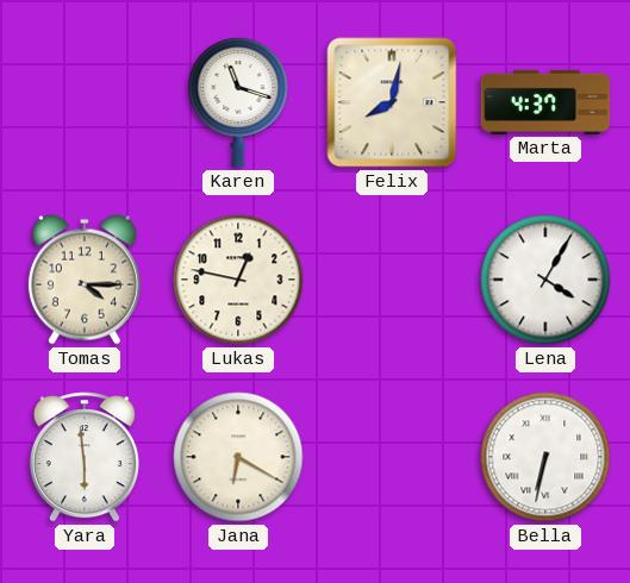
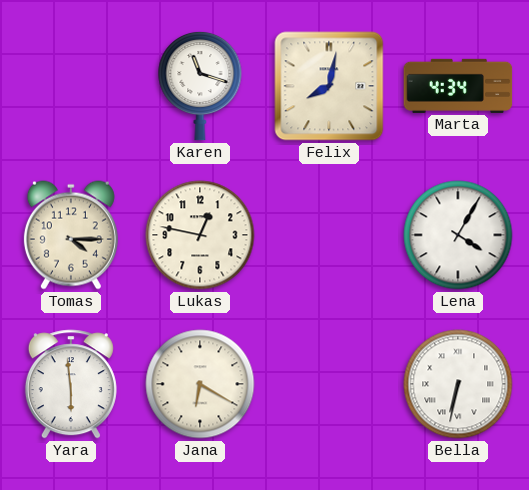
Marta: 4:37 -> 4:34 (458, 86)
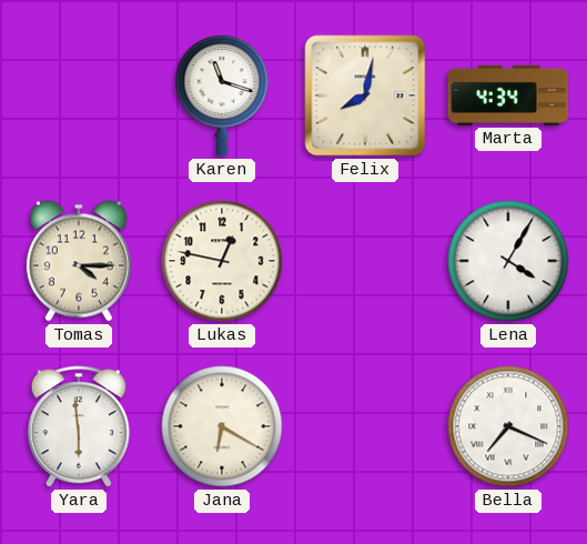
Bella: 6:32 -> 7:19 (508, 426)
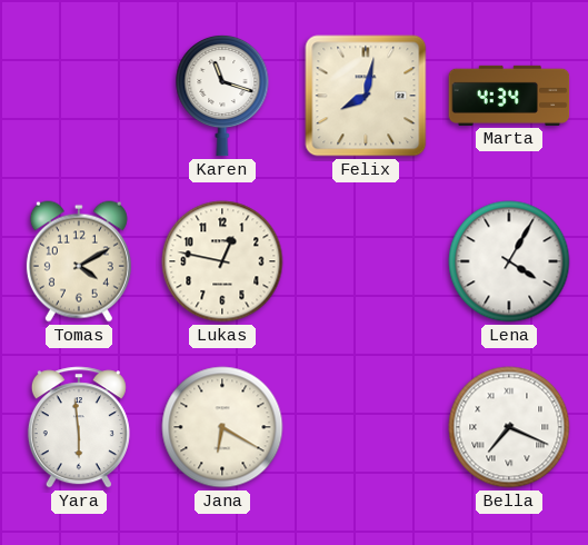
Tomas: 4:15 -> 4:10 (79, 261)
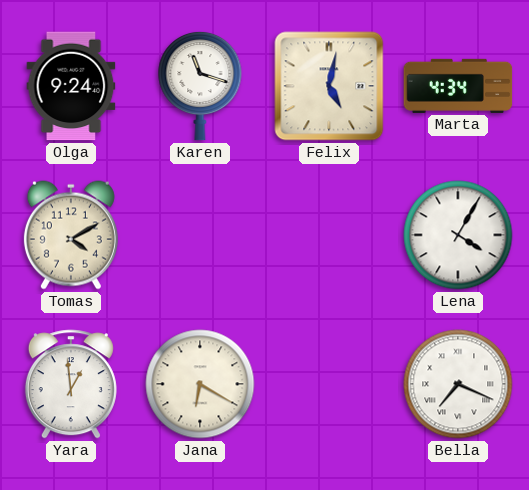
Olga: none -> 9:24 (71, 86)
Felix: 8:02 -> 5:02 (329, 86)
Lukas: 12:47 -> none (222, 261)
Yara: 5:59 -> 12:59 (71, 384)
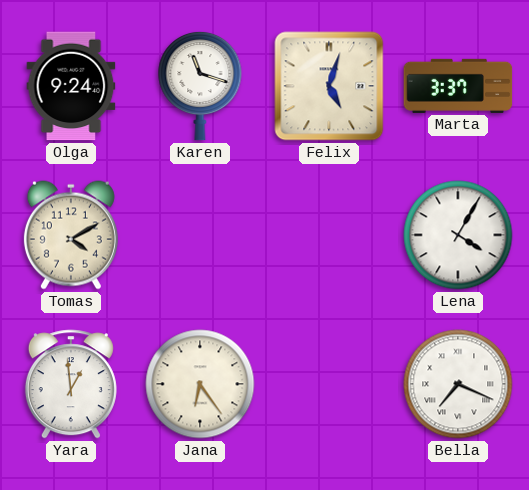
Felix: 5:02 -> 5:03 (329, 86)
Marta: 4:34 -> 3:37 (458, 86)
Jana: 6:20 -> 6:24 (200, 384)
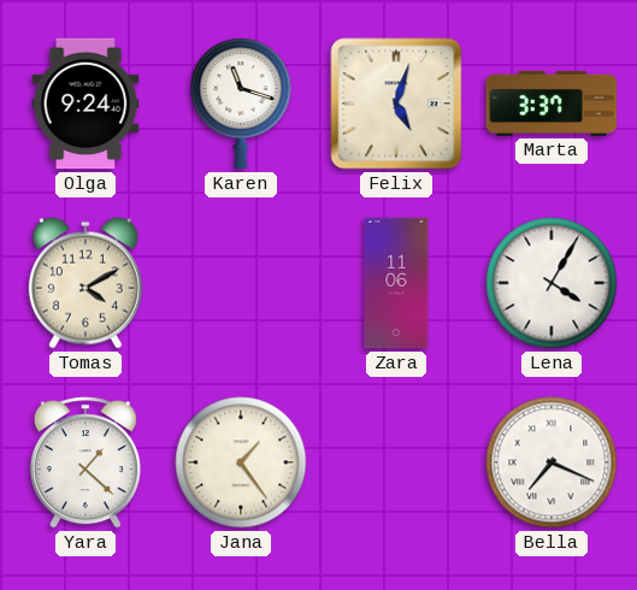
Zara: none -> 11:06 (396, 283)
Yara: 12:59 -> 1:22 (85, 462)
Jana: 6:24 -> 1:24 (241, 462)
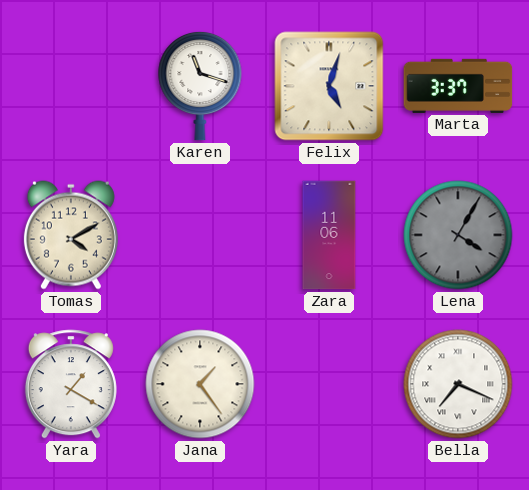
Olga: 9:24 -> none (85, 104)
Lena dial: white -> grey (458, 235)
Yara: 1:22 -> 1:20 (71, 384)
